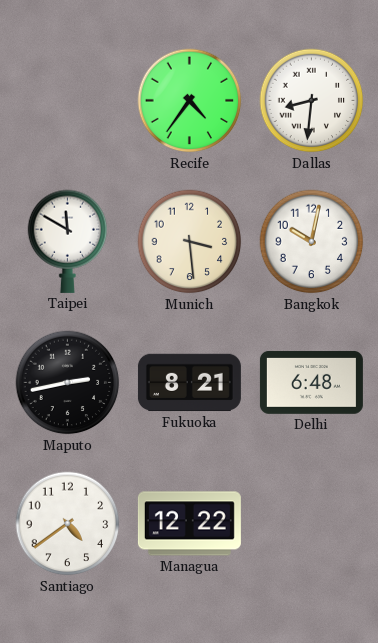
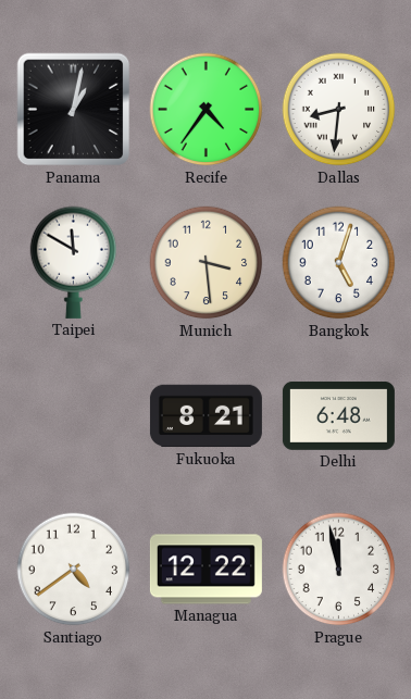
Panama: none -> 1:02 (74, 110)
Bangkok: 10:02 -> 5:03 (339, 263)
Maputo: 2:43 -> none (68, 383)
Prague: none -> 11:58 (339, 570)
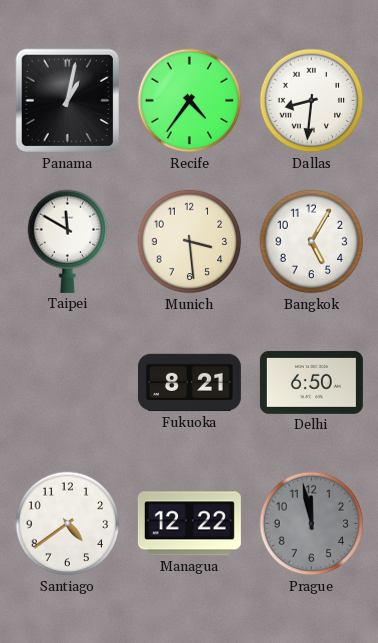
Bangkok: 5:03 -> 5:05 (312, 242)
Delhi: 6:48 -> 6:50 (311, 382)
Prague dial: white -> grey (312, 524)
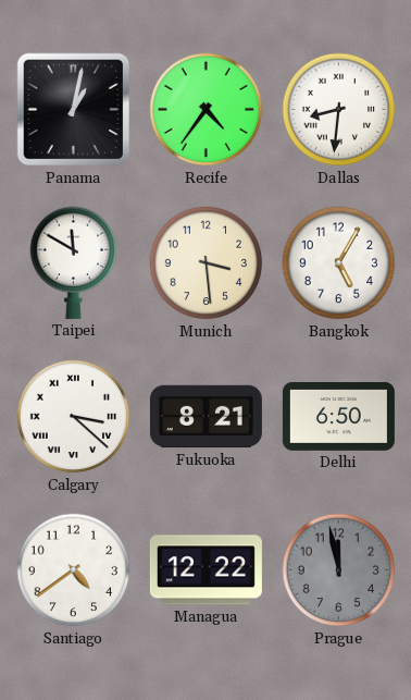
Calgary: none -> 3:22 (74, 417)
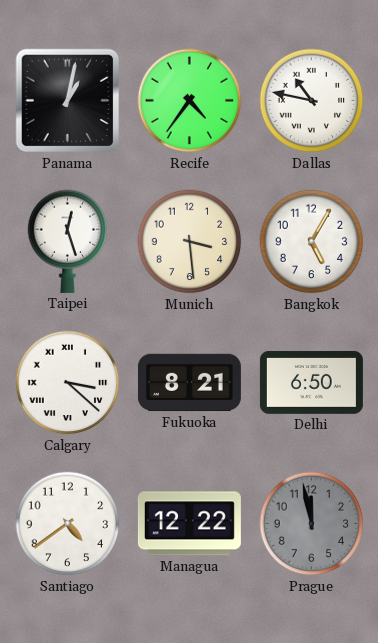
Dallas: 8:31 -> 10:47 (312, 101)
Taipei: 11:50 -> 12:27 (68, 241)
